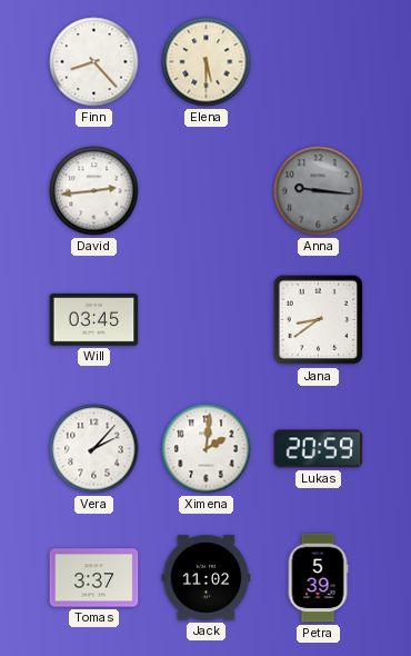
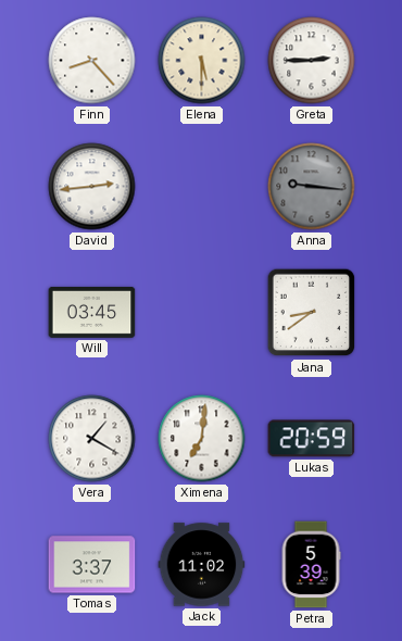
Greta: none -> 2:45 (312, 61)
Vera: 2:07 -> 1:20 (92, 439)
Ximena: 2:01 -> 7:01 (202, 439)
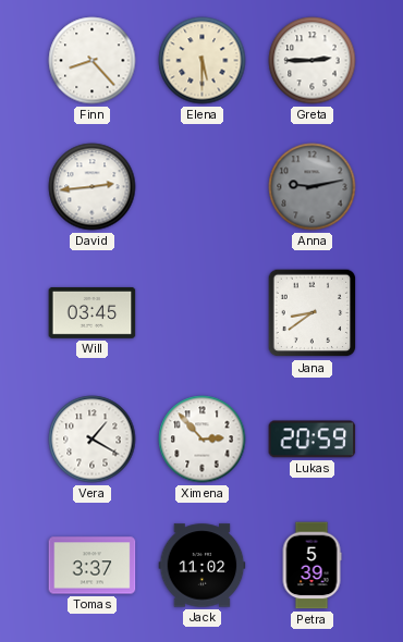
Anna: 9:16 -> 9:13 (313, 187)
Ximena: 7:01 -> 2:53 (203, 440)
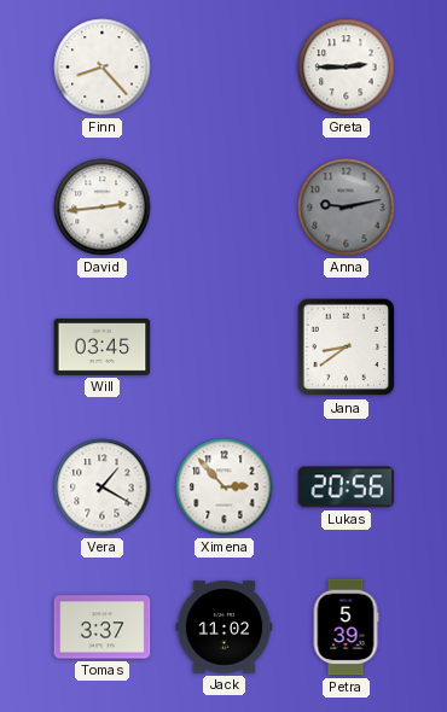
Elena: 5:30 -> none (203, 61)
Lukas: 20:59 -> 20:56 (347, 488)
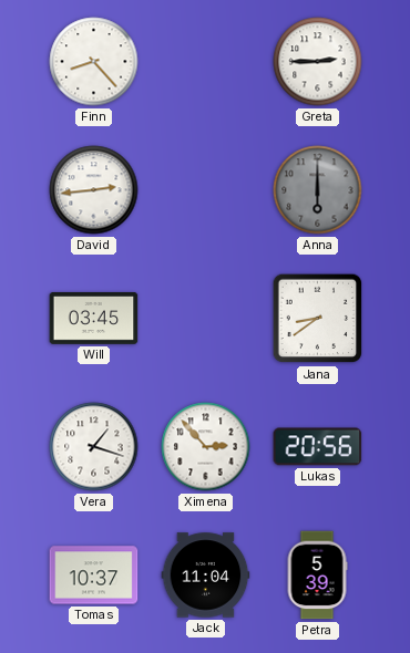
Anna: 9:13 -> 6:00 (318, 190)
Vera: 1:20 -> 1:18 (94, 447)
Tomas: 3:37 -> 10:37 (94, 576)
Jack: 11:02 -> 11:04 (206, 576)
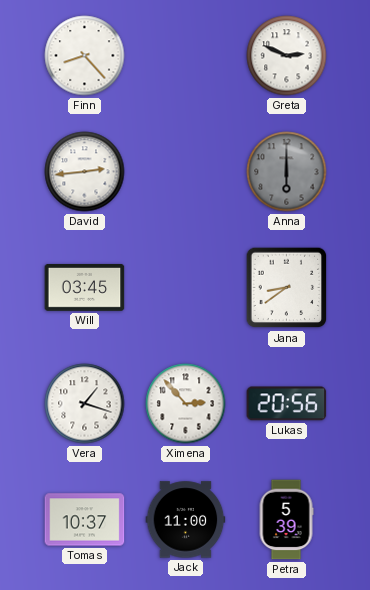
Greta: 2:45 -> 2:49 (287, 56)
Jack: 11:04 -> 11:00 (186, 520)
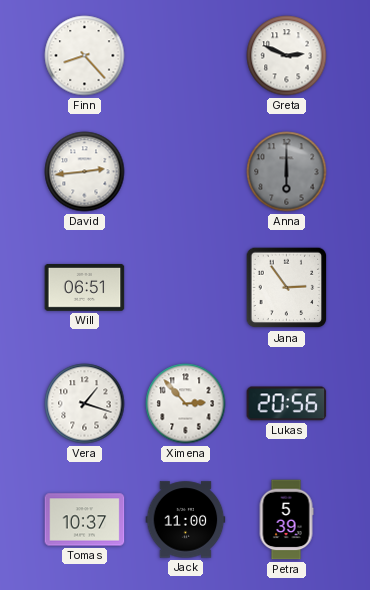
Will: 03:45 -> 06:51 (85, 288)
Jana: 8:39 -> 2:54 (287, 288)
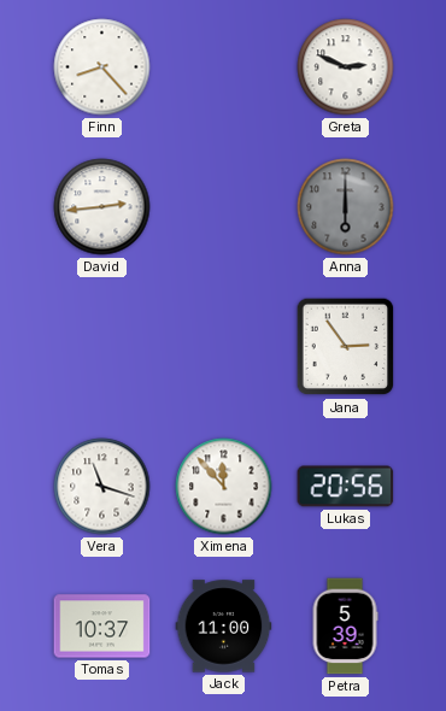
Will: 06:51 -> none (85, 288)
Vera: 1:18 -> 11:18 (102, 487)
Ximena: 2:53 -> 11:53 (224, 487)
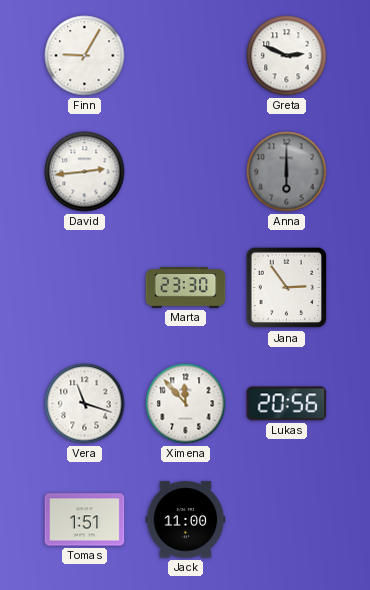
Finn: 8:23 -> 9:05 (85, 56)
Marta: none -> 23:30 (186, 288)
Tomas: 10:37 -> 1:51 (85, 520)
Petra: 5:39 -> none (345, 627)
